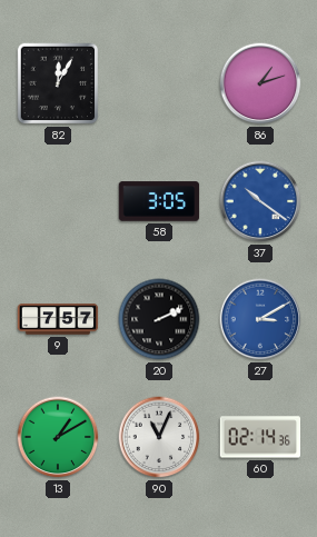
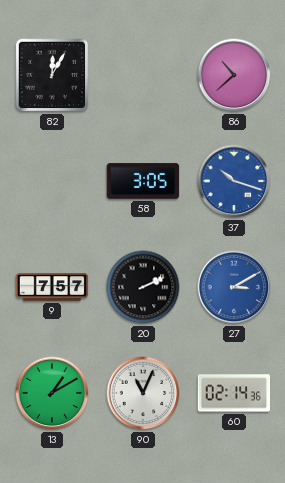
86: 1:12 -> 10:38 (234, 75)
37: 10:21 -> 10:18 (234, 181)
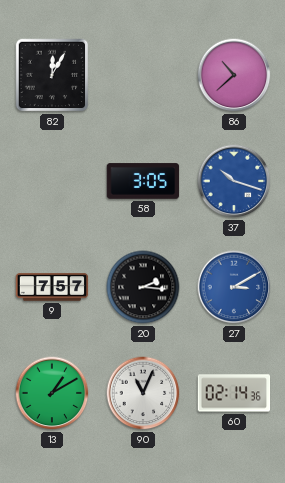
20: 2:11 -> 2:16 (143, 287)
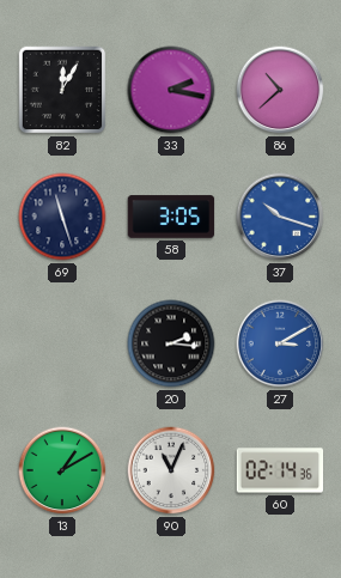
33: none -> 2:17 (171, 90)
69: none -> 11:27 (62, 217)
9: 7:57 -> none (52, 287)
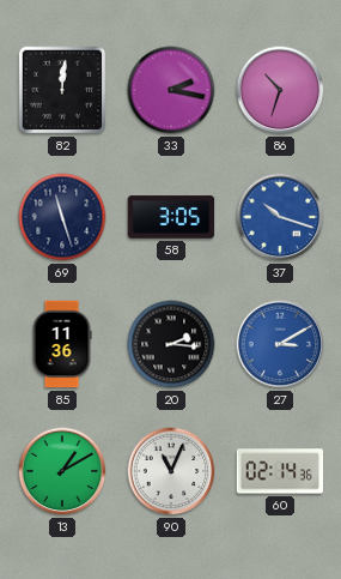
82: 12:05 -> 12:01 (62, 90)
86: 10:38 -> 10:33 (280, 90)
85: none -> 11:36 (62, 344)
